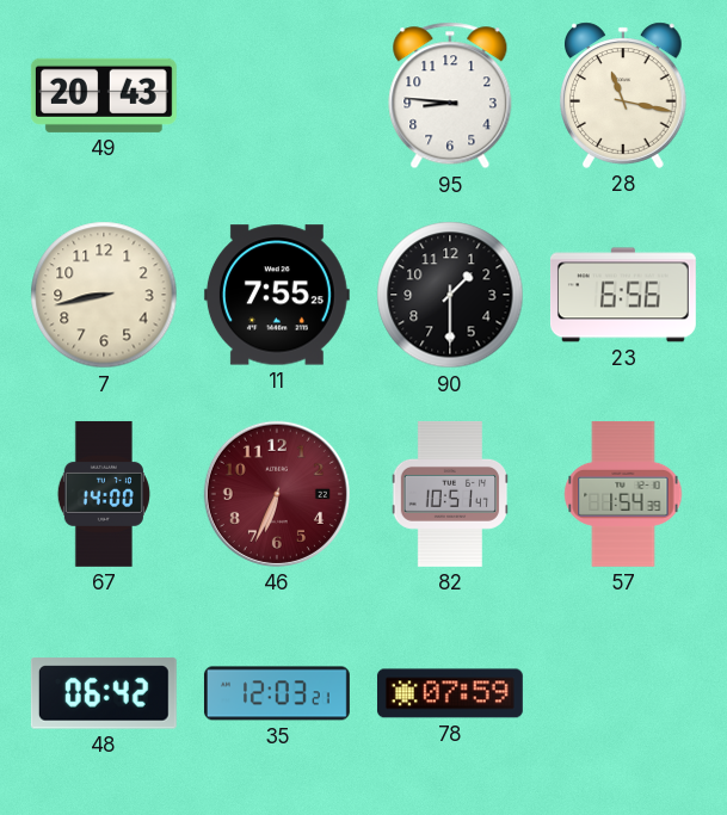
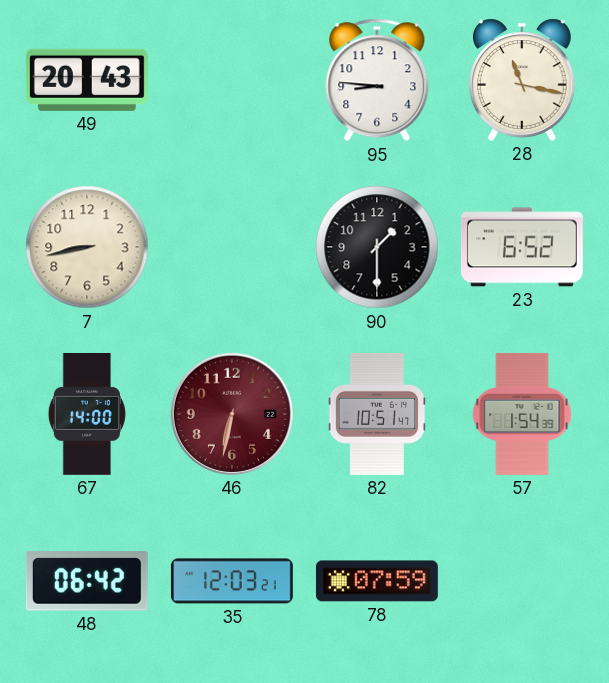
11: 7:55 -> none (277, 295)
23: 6:56 -> 6:52 (522, 247)
46: 6:34 -> 6:32 (232, 414)
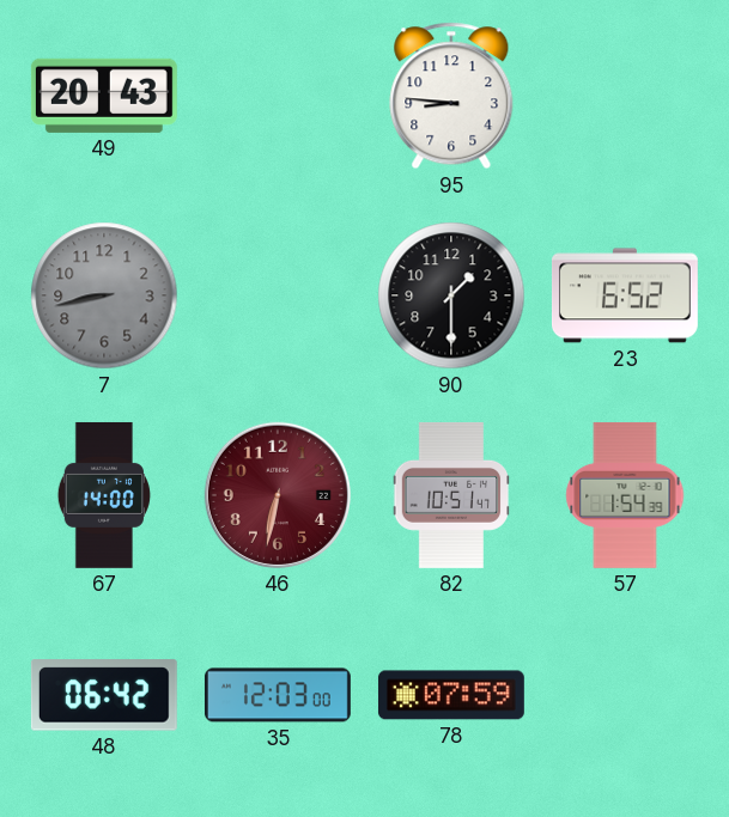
28: 11:17 -> none (523, 80)
7 dial: cream -> grey (104, 295)
35: 12:03:21 -> 12:03:00 (278, 695)
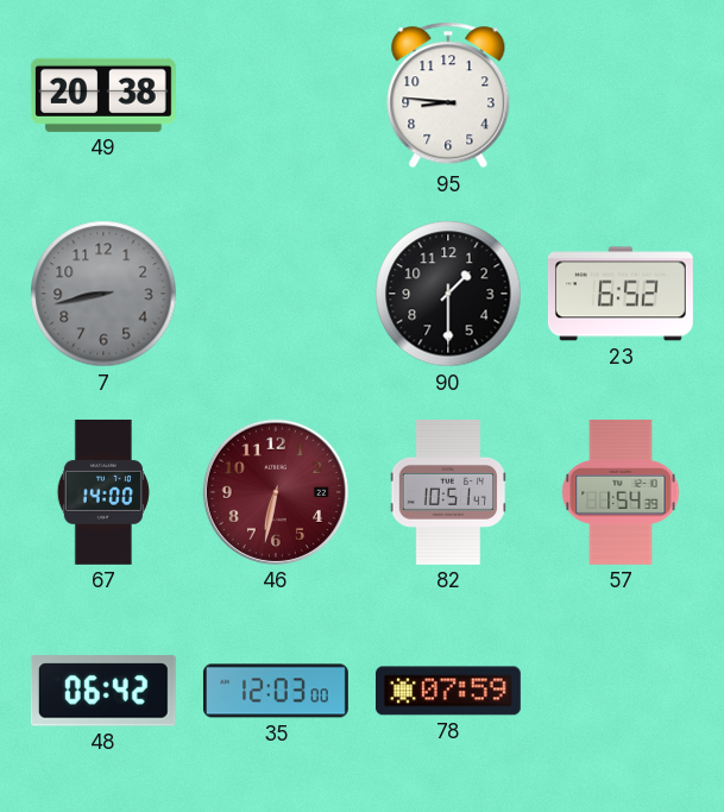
49: 20:43 -> 20:38 (103, 95)
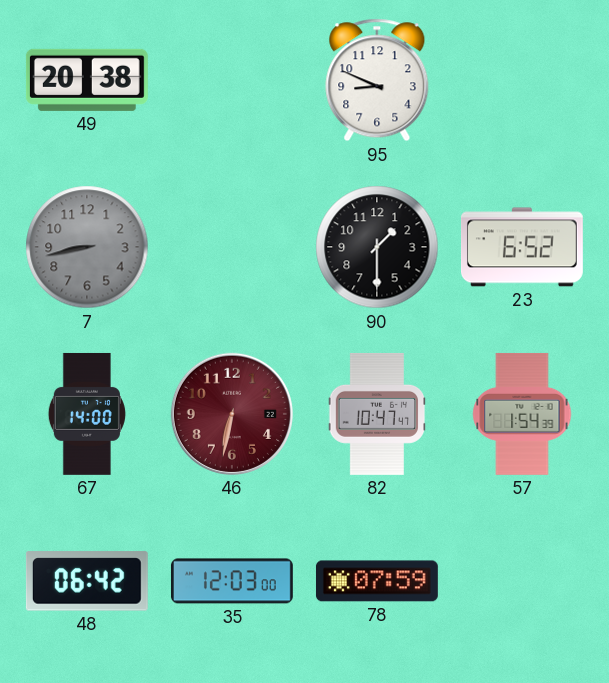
95: 8:46 -> 8:49 (377, 80)
82: 10:51 -> 10:47 (377, 414)
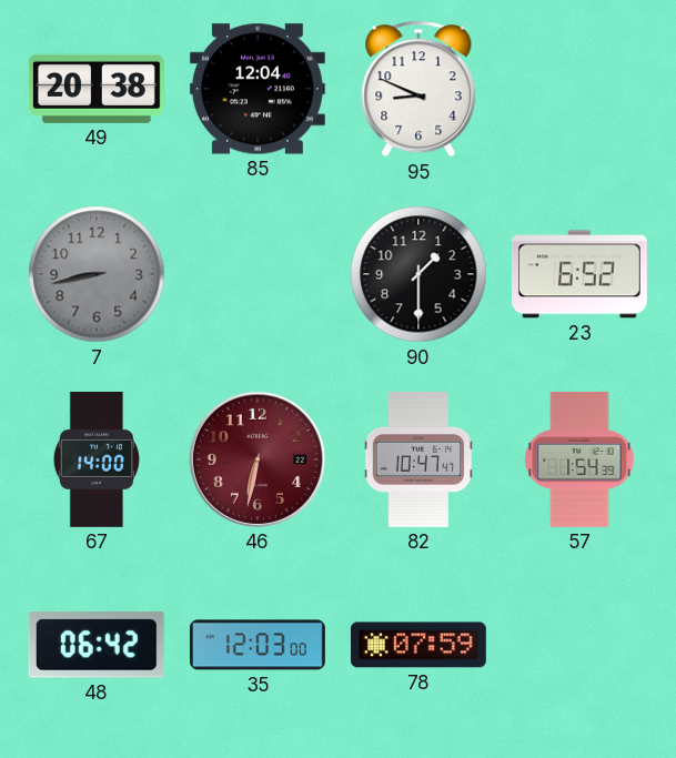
85: none -> 12:04 (258, 89)
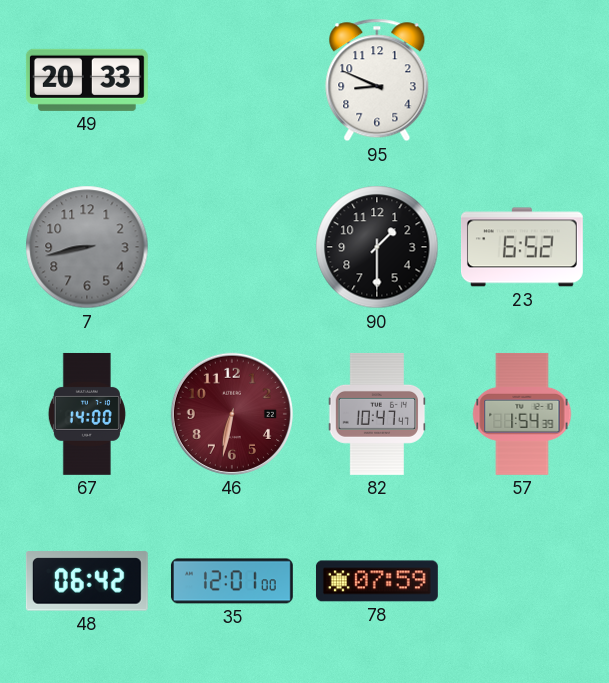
49: 20:38 -> 20:33 (87, 80)
85: 12:04 -> none (258, 89)
35: 12:03 -> 12:01 (232, 581)
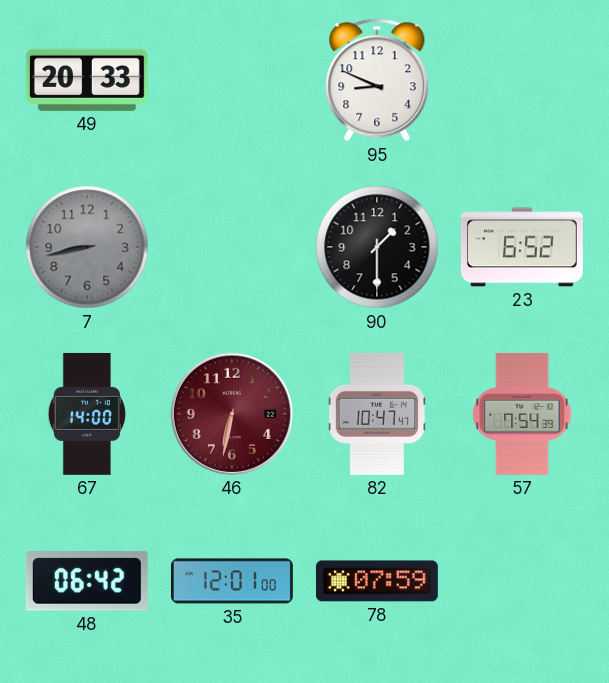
57: 1:54 -> 7:54 (522, 414)
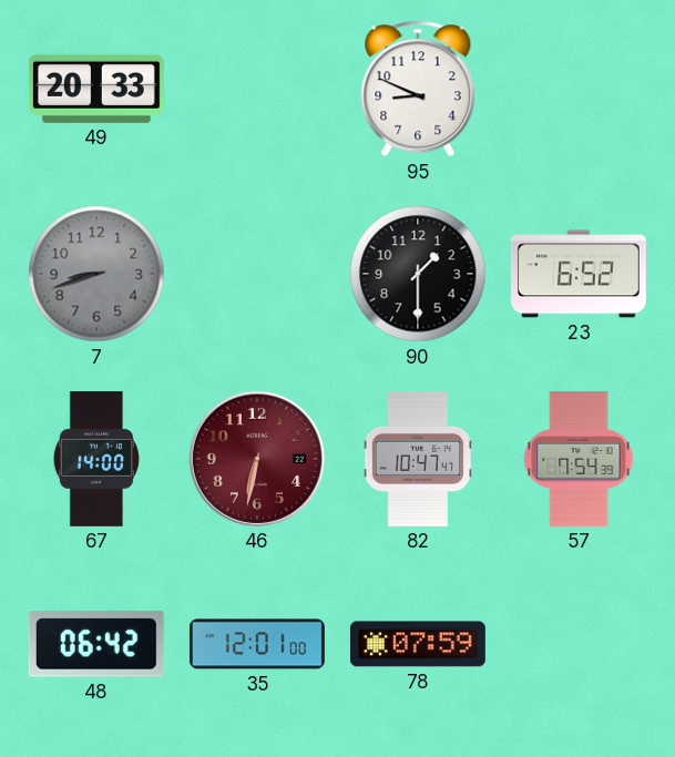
7: 8:43 -> 8:42 (96, 274)
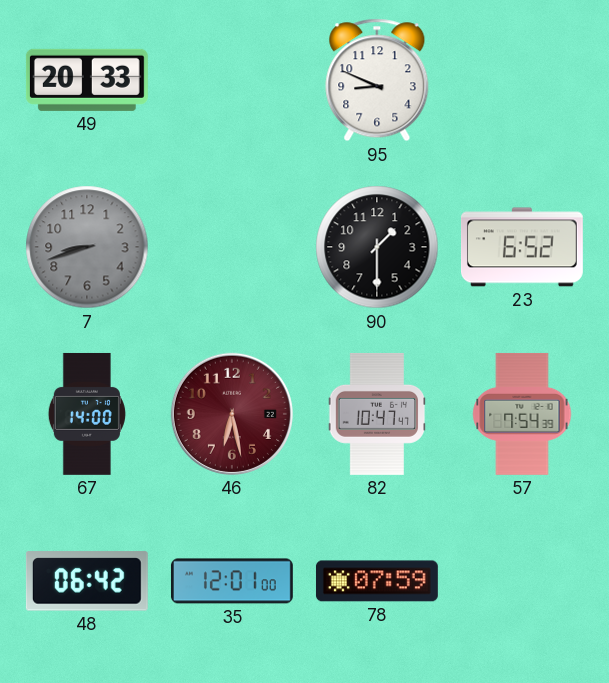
46: 6:32 -> 6:28 (232, 414)
